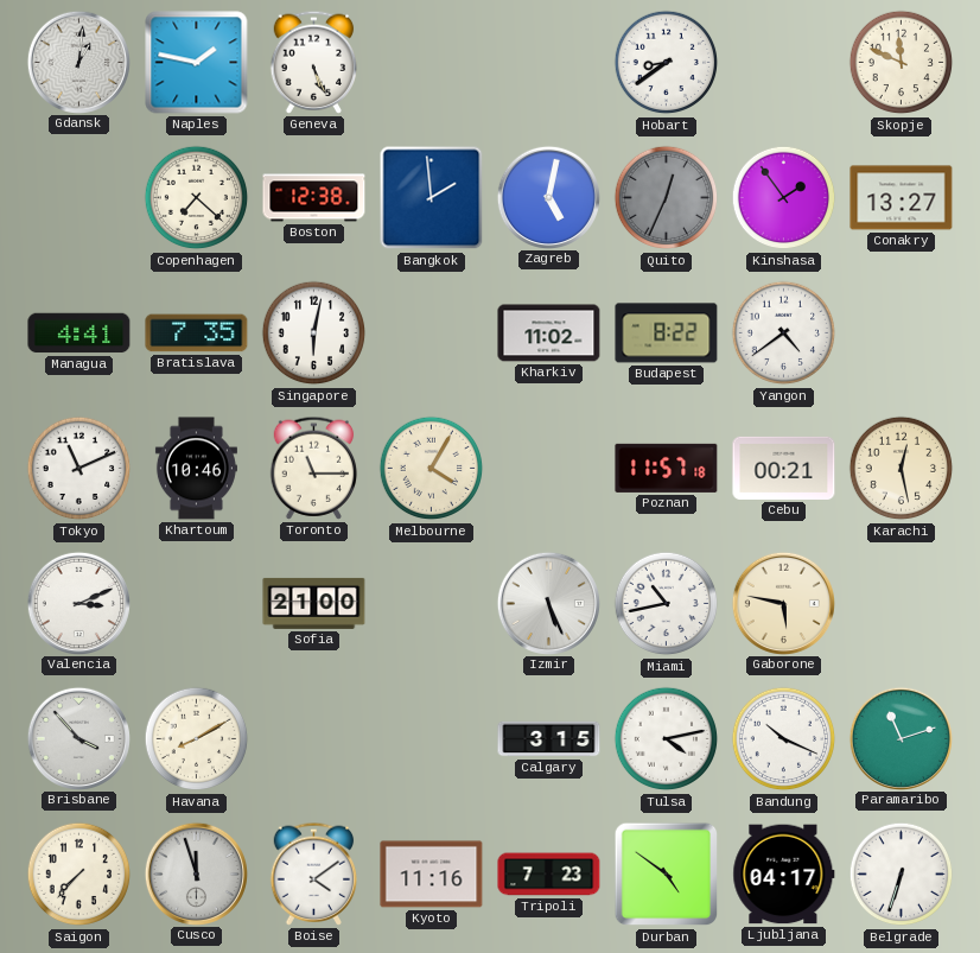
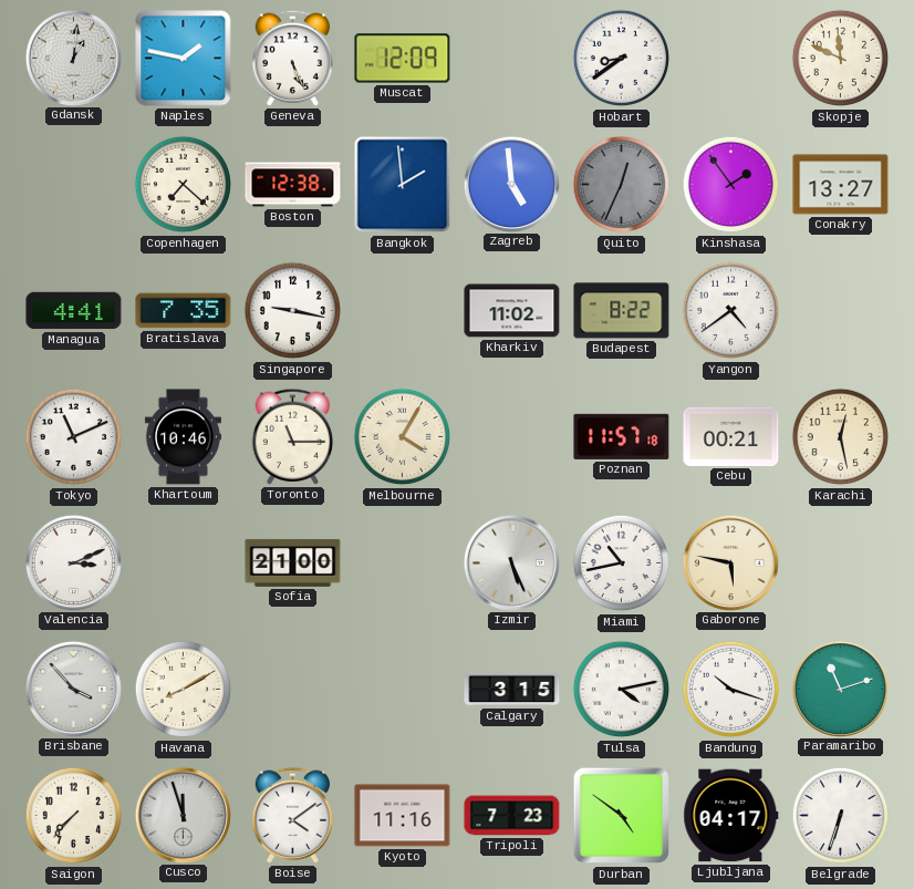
Muscat: none -> 12:09 (403, 59)
Zagreb: 5:02 -> 4:59 (511, 184)
Singapore: 6:02 -> 9:17 (293, 311)
Bandung: 10:19 -> 10:18 (731, 690)
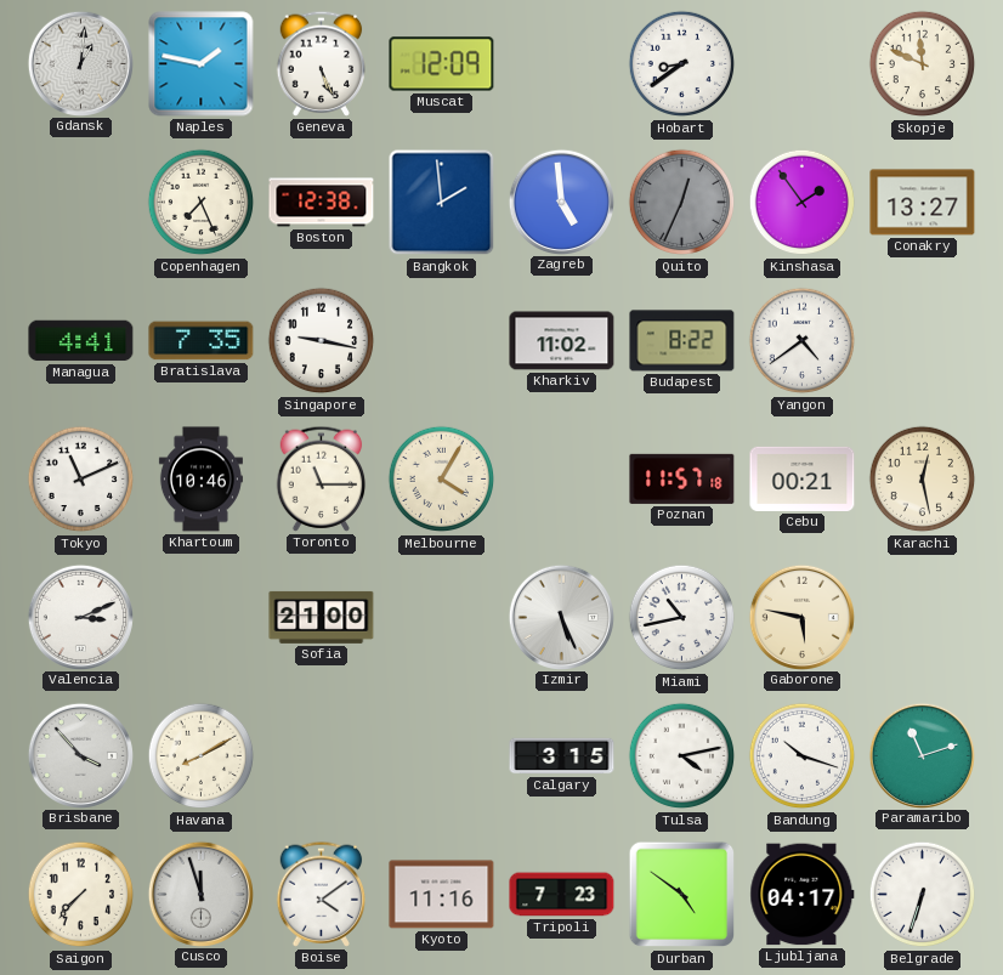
Copenhagen: 7:22 -> 7:26 (202, 203)
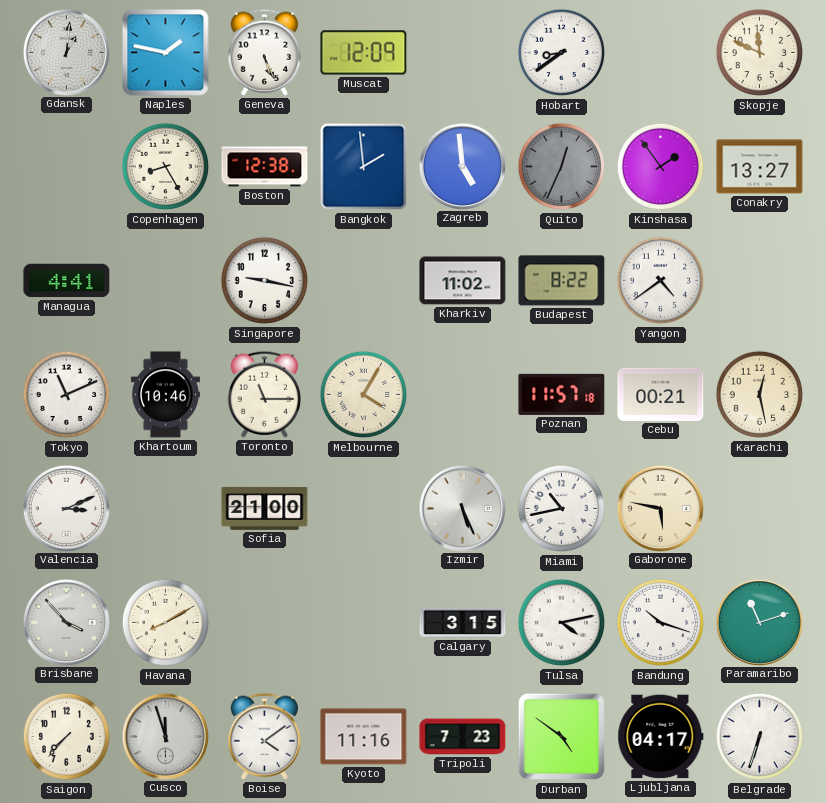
Copenhagen: 7:26 -> 8:25 (166, 167)
Bratislava: 7:35 -> none (202, 341)
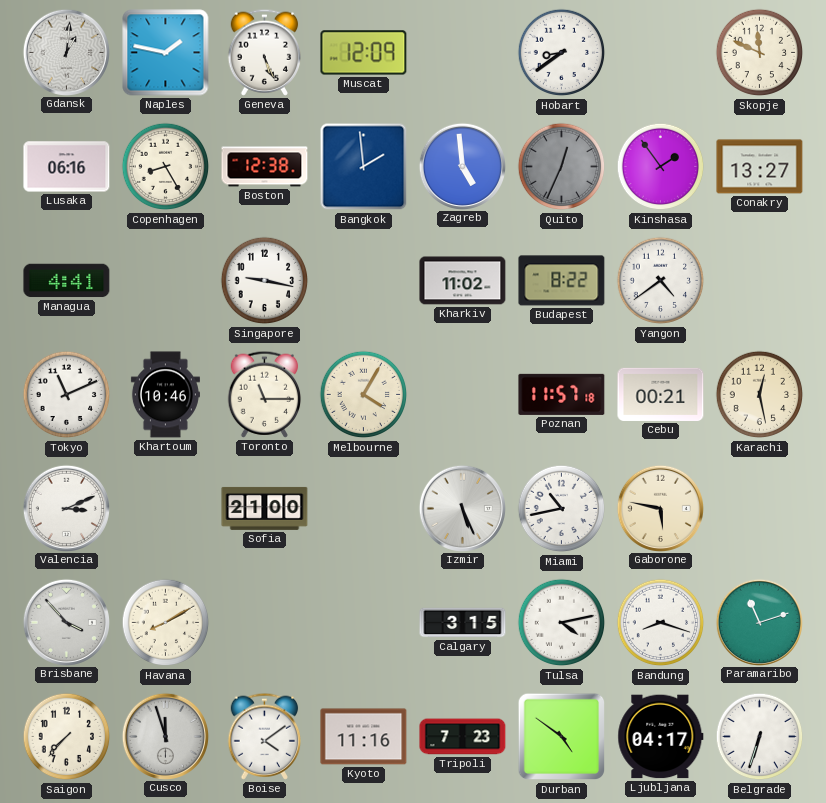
Lusaka: none -> 06:16 (67, 167)
Bandung: 10:18 -> 8:18 (661, 623)
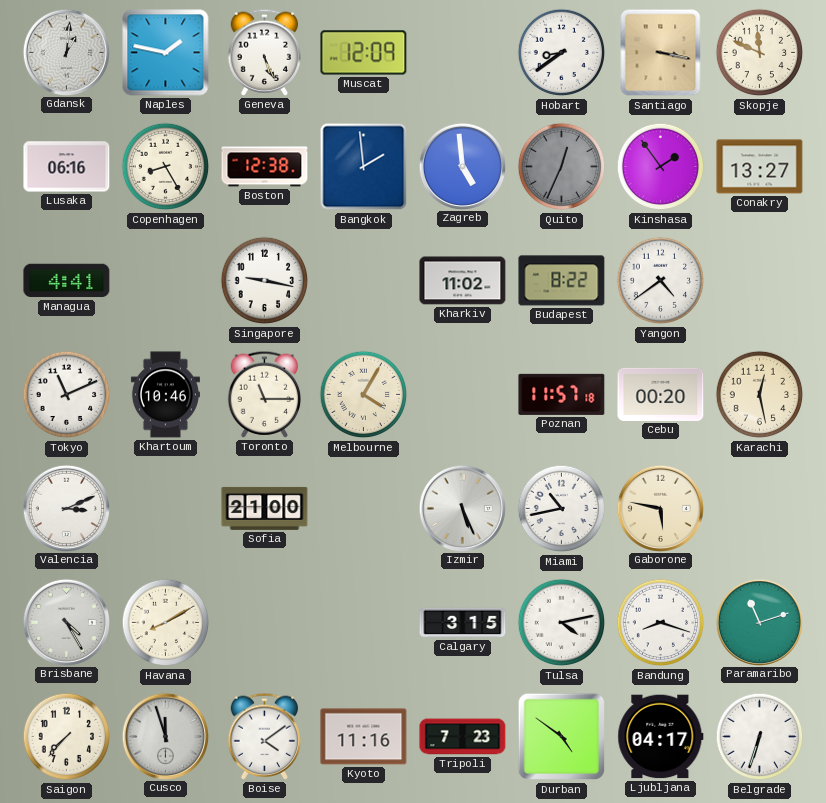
Santiago: none -> 3:17 (661, 53)
Cebu: 00:21 -> 00:20 (661, 394)
Brisbane: 3:53 -> 4:25 (66, 622)
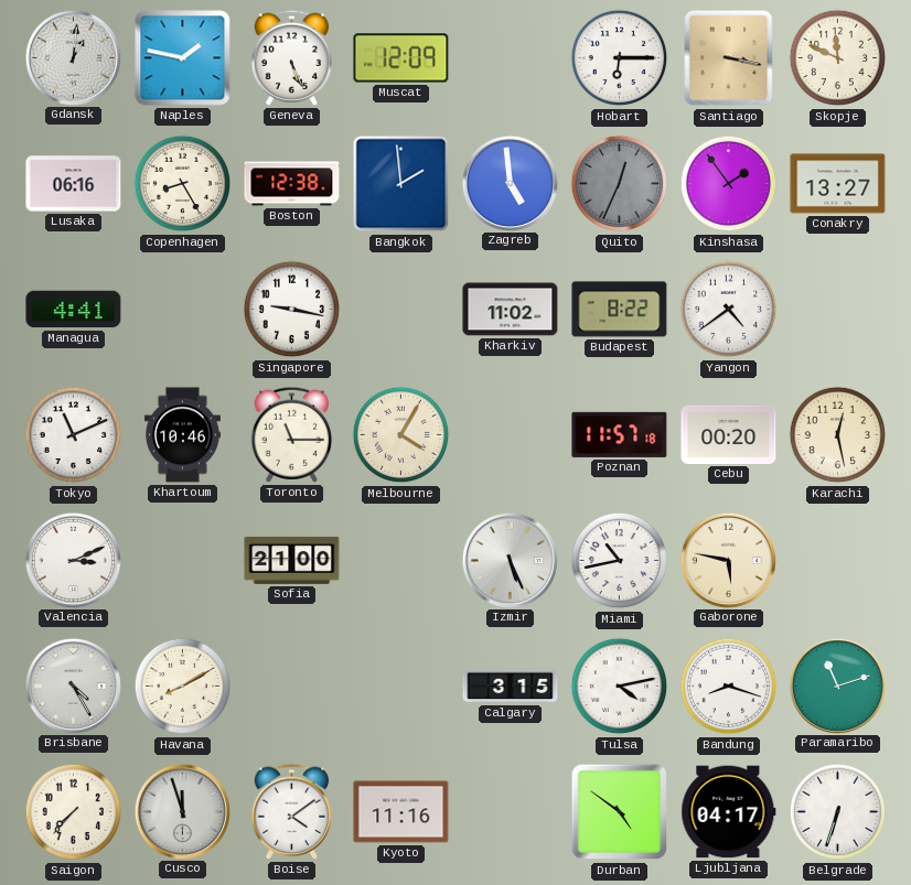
Hobart: 8:39 -> 6:15 (620, 58)
Tripoli: 7:23 -> none (463, 737)
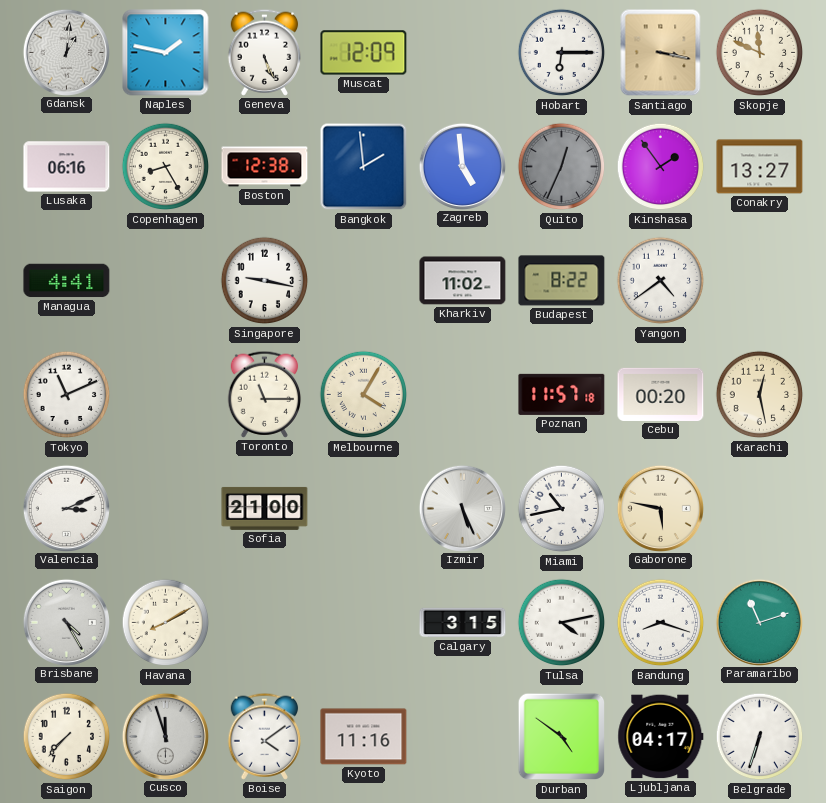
Khartoum: 10:46 -> none (182, 435)
